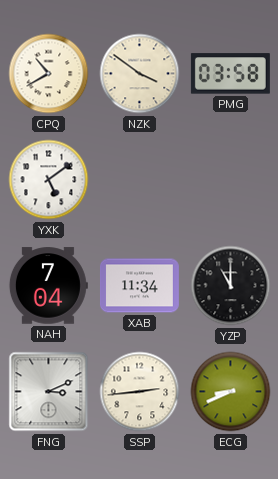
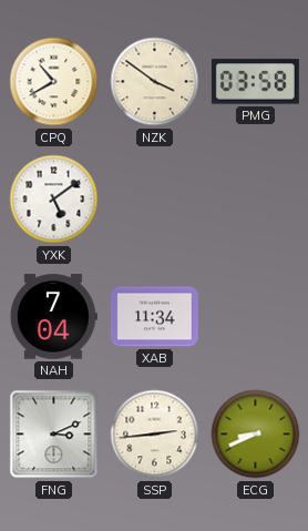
YZP: 11:00 -> none (231, 286)
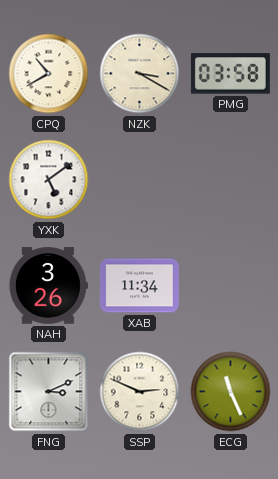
NZK: 3:51 -> 3:20 (140, 74)
NAH: 7:04 -> 3:26 (48, 286)
SSP: 2:44 -> 2:49 (140, 392)
ECG: 8:41 -> 11:26 (231, 392)
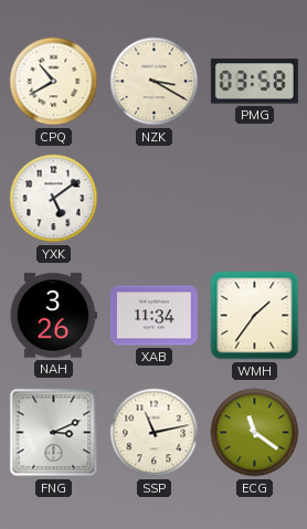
WMH: none -> 1:36 (255, 316)
SSP: 2:49 -> 11:13 (155, 433)
ECG: 11:26 -> 11:21 (255, 433)
